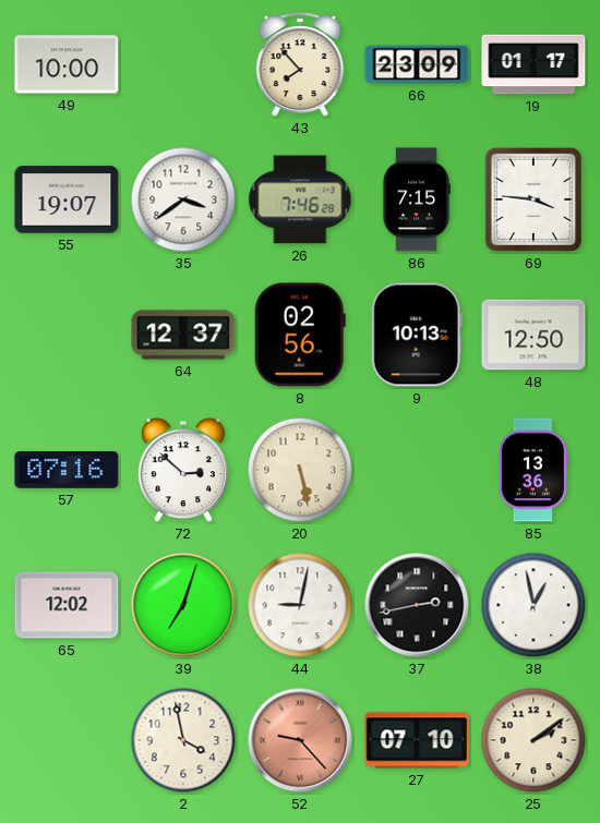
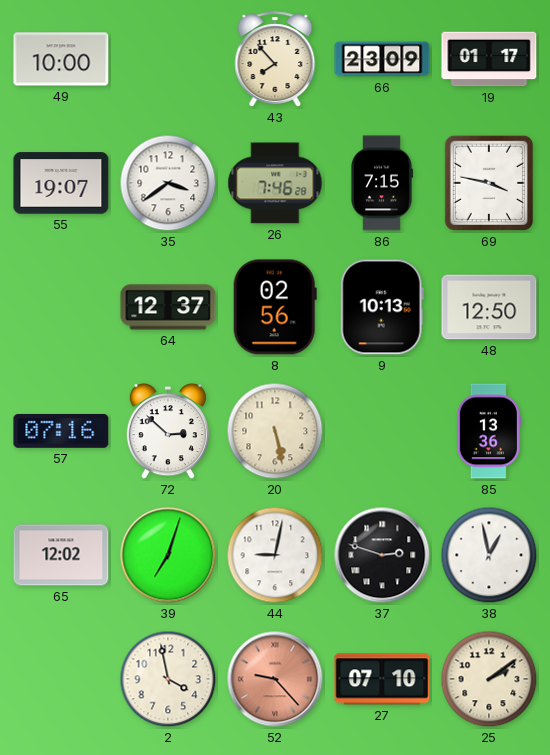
69: 3:46 -> 3:47 (489, 183)
37: 2:43 -> 2:48 (382, 555)
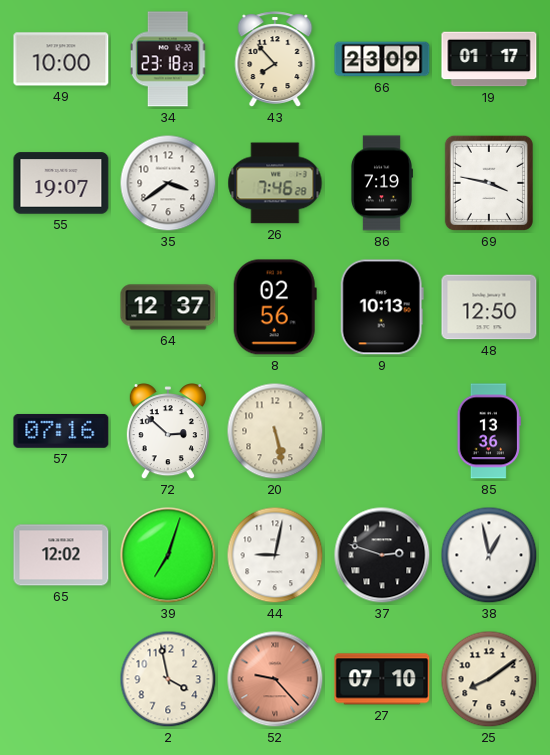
34: none -> 23:18 (168, 59)
86: 7:15 -> 7:19 (381, 183)
25: 2:09 -> 8:09 (489, 679)
